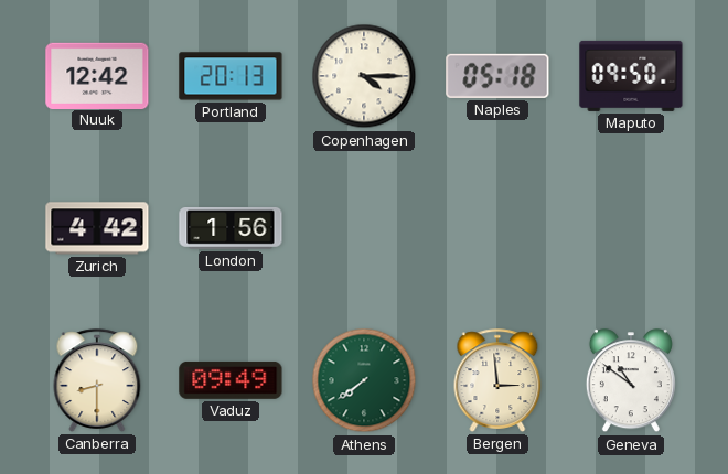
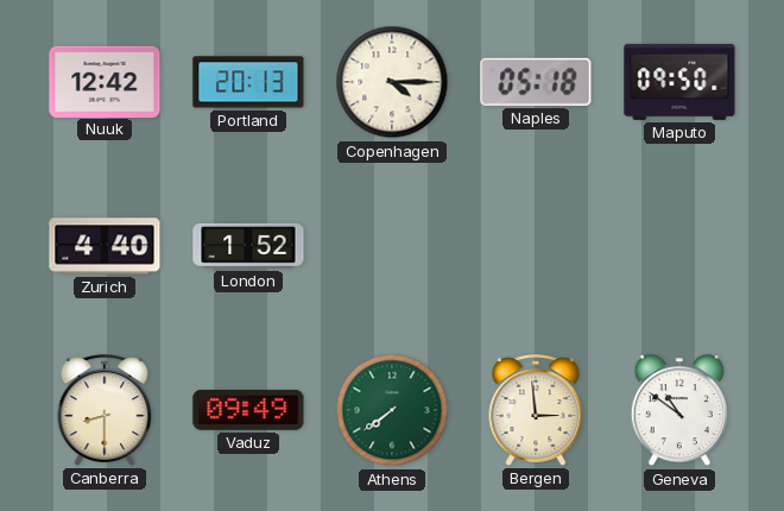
Zurich: 4:42 -> 4:40 (105, 246)
London: 1:56 -> 1:52 (248, 246)
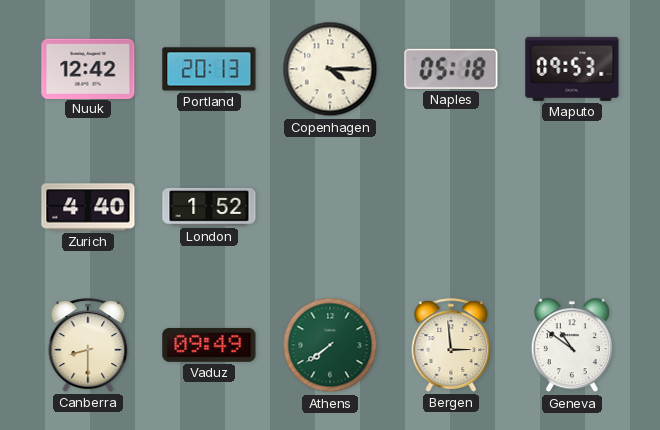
Maputo: 09:50 -> 09:53 (572, 69)
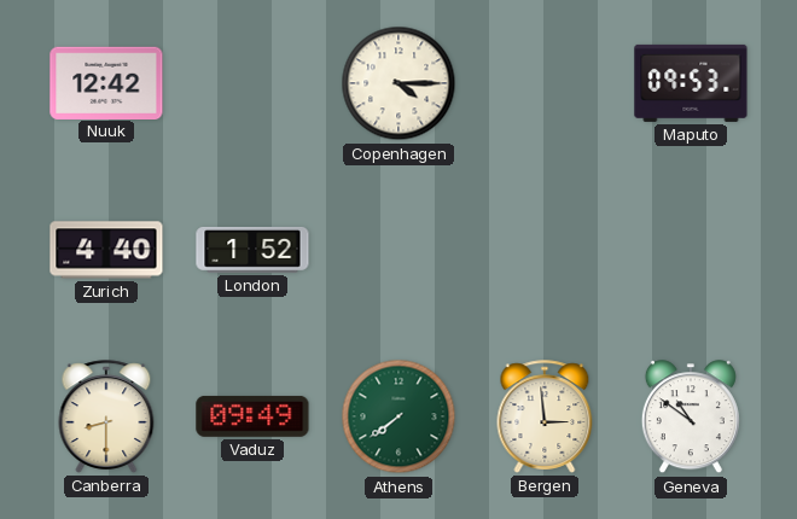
Portland: 20:13 -> none (209, 69)
Naples: 05:18 -> none (451, 69)
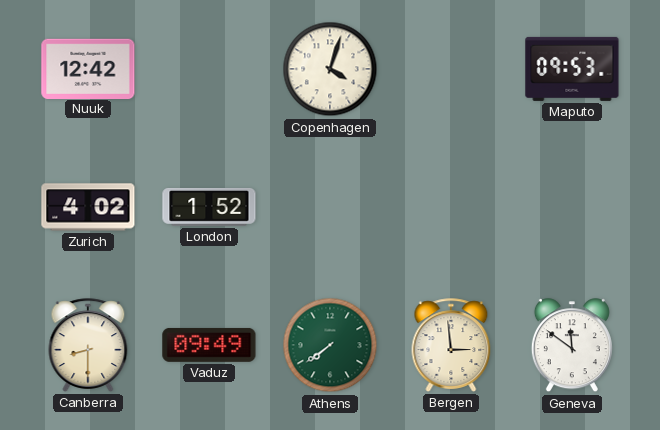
Copenhagen: 4:15 -> 4:03 (330, 69)
Zurich: 4:40 -> 4:02 (88, 207)
Geneva: 10:51 -> 11:51 (572, 346)
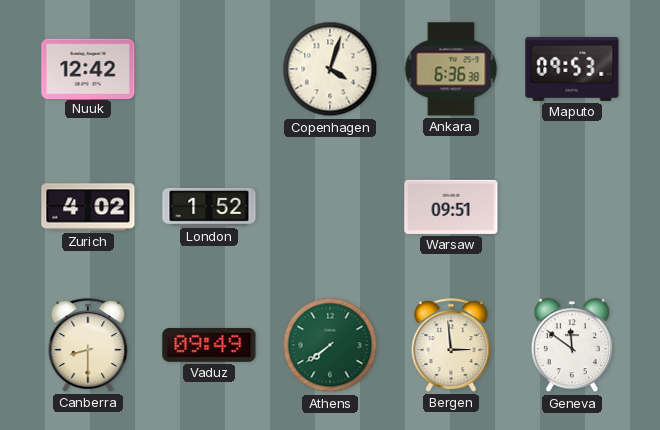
Ankara: none -> 6:36 (451, 69)
Warsaw: none -> 09:51 (451, 207)
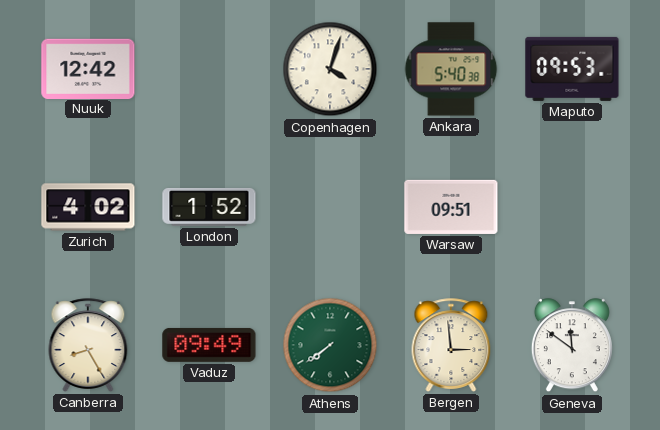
Ankara: 6:36 -> 5:40 (451, 69)
Canberra: 8:30 -> 8:25 (88, 345)
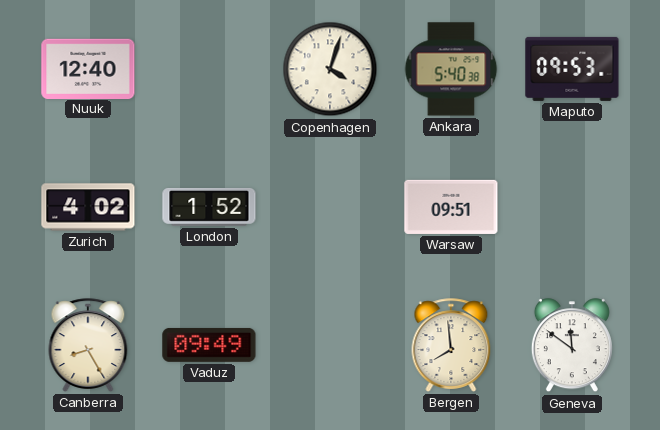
Nuuk: 12:42 -> 12:40 (88, 68)
Athens: 7:39 -> none (330, 345)
Bergen: 2:59 -> 7:59 (451, 345)
